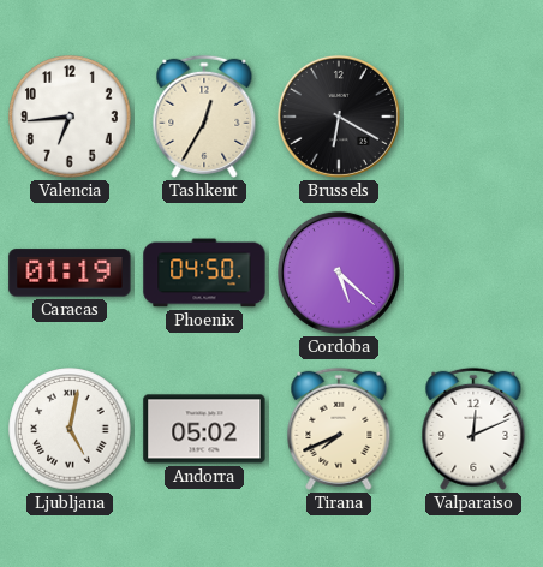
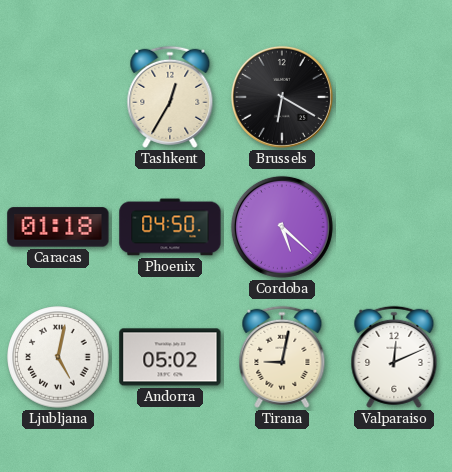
Valencia: 6:44 -> none (70, 117)
Caracas: 01:19 -> 01:18 (58, 227)
Tirana: 7:41 -> 9:02 (282, 357)
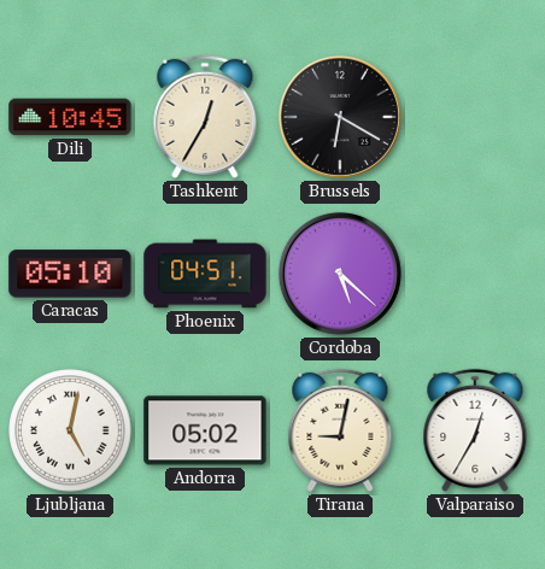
Dili: none -> 10:45 (70, 117)
Caracas: 01:18 -> 05:10 (70, 274)
Phoenix: 04:50 -> 04:51 (205, 274)
Valparaiso: 12:11 -> 12:35 (475, 430)
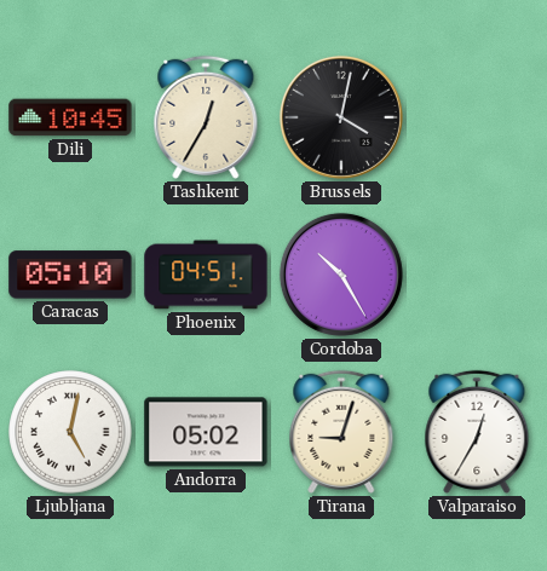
Brussels: 6:20 -> 4:02 (341, 117)
Cordoba: 5:22 -> 10:25 (341, 275)
Tirana: 9:02 -> 9:03 (341, 432)
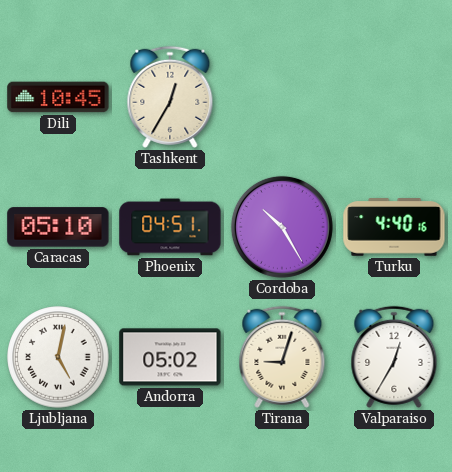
Brussels: 4:02 -> none (341, 117)
Turku: none -> 4:40 (394, 227)
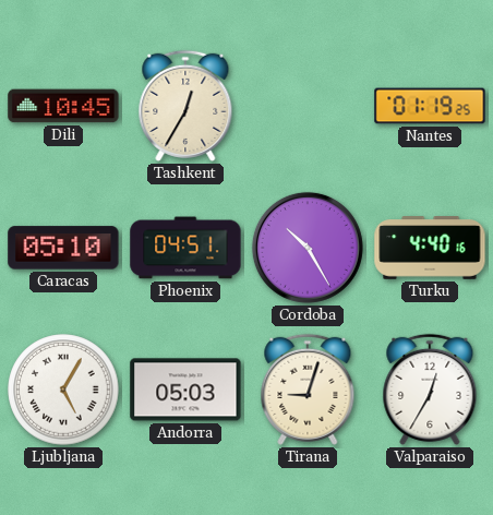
Nantes: none -> 01:19 (430, 106)
Ljubljana: 5:02 -> 5:05 (63, 390)
Andorra: 05:02 -> 05:03 (185, 390)
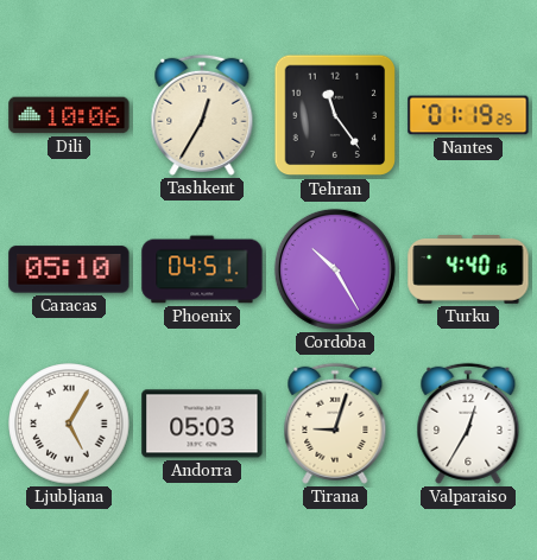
Dili: 10:45 -> 10:06 (69, 115)
Tehran: none -> 11:24 (335, 115)
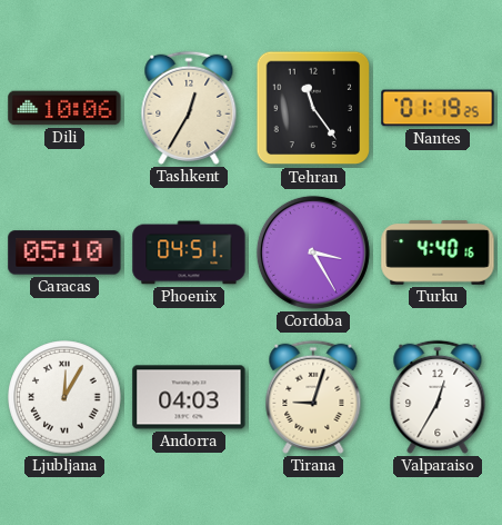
Cordoba: 10:25 -> 3:25 (313, 252)
Ljubljana: 5:05 -> 12:05 (64, 397)
Andorra: 05:03 -> 04:03 (189, 397)
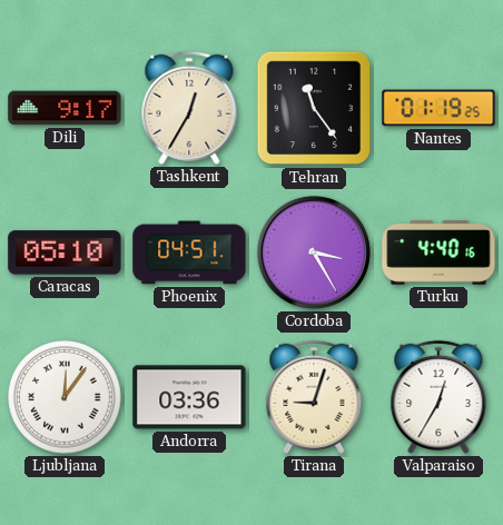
Dili: 10:06 -> 9:17 (65, 108)
Ljubljana: 12:05 -> 12:06 (65, 397)
Andorra: 04:03 -> 03:36 (189, 397)
